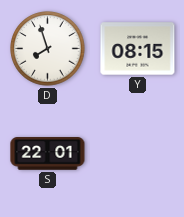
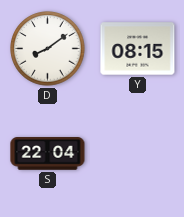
D: 7:57 -> 8:09 (48, 49)
S: 22:01 -> 22:04 (48, 154)
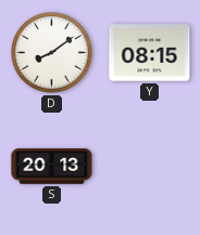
S: 22:04 -> 20:13 (52, 167)
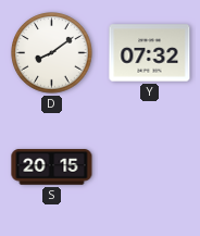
Y: 08:15 -> 07:32 (150, 53)
S: 20:13 -> 20:15 (52, 167)
